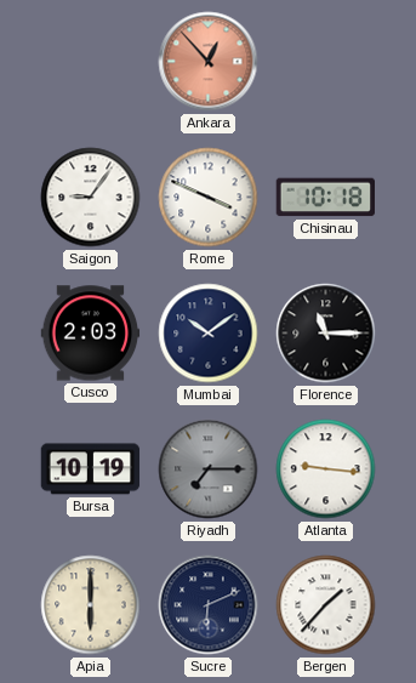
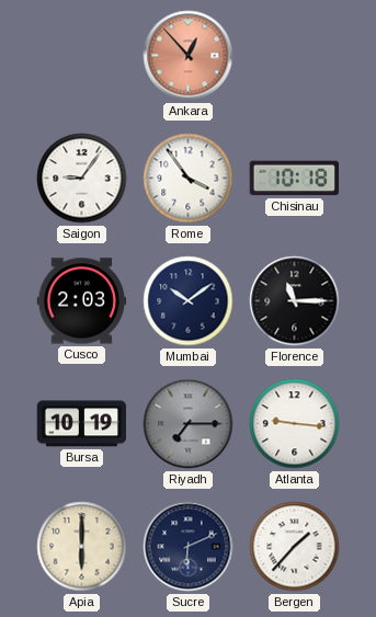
Rome: 3:49 -> 3:54 (189, 179)
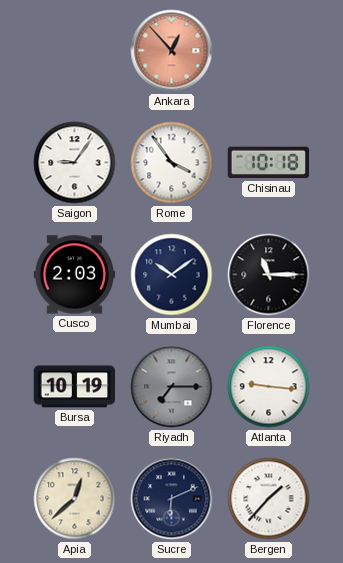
Apia: 6:00 -> 12:38 (75, 499)
